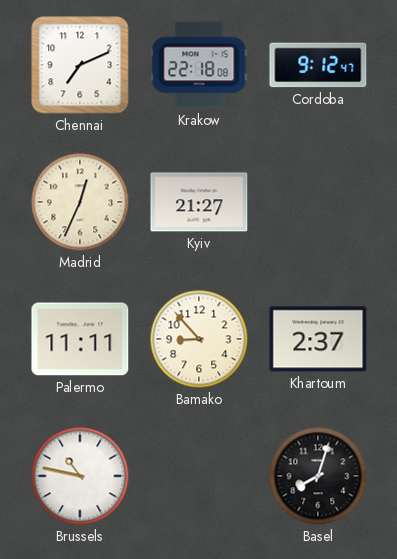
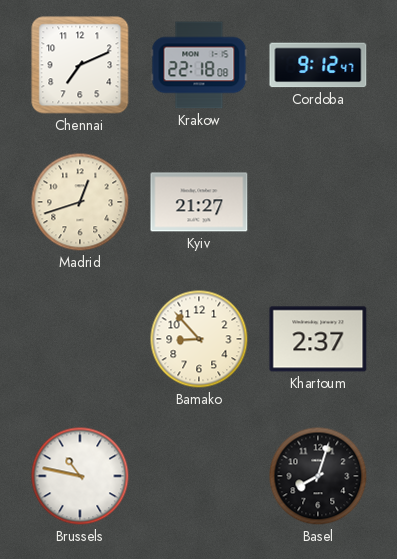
Madrid: 12:34 -> 12:42 (80, 202)
Palermo: 11:11 -> none (80, 339)
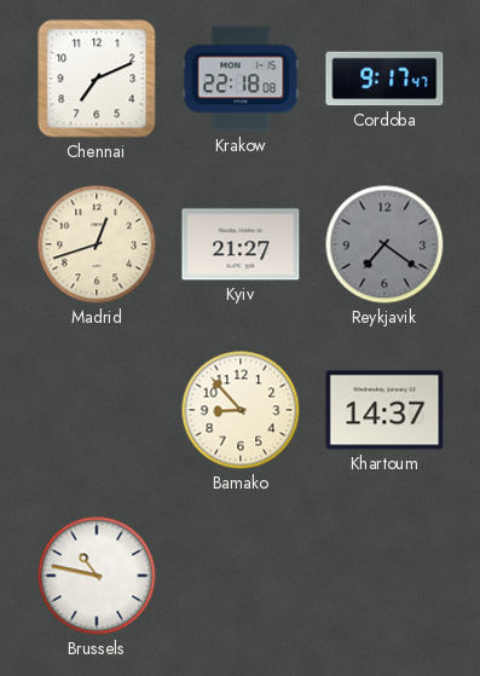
Cordoba: 9:12 -> 9:17 (384, 79)
Reykjavik: none -> 7:21 (384, 244)
Khartoum: 2:37 -> 14:37 (384, 410)
Basel: 8:03 -> none (318, 476)
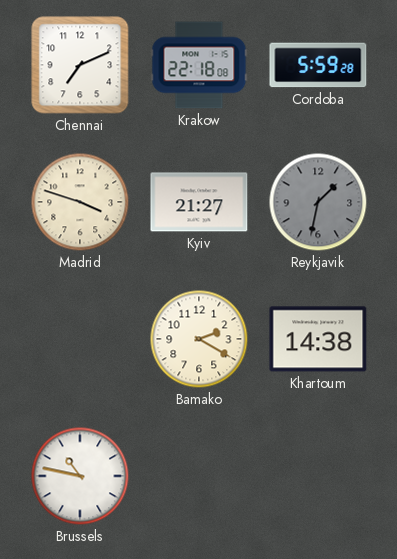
Cordoba: 9:17 -> 5:59 (318, 65)
Madrid: 12:42 -> 3:48 (80, 202)
Reykjavik: 7:21 -> 1:32 (318, 202)
Bamako: 8:53 -> 2:20 (199, 339)
Khartoum: 14:37 -> 14:38 (318, 339)
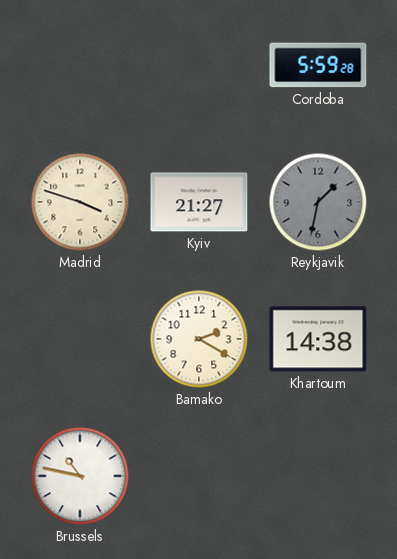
Chennai: 7:11 -> none (80, 65)
Krakow: 22:18 -> none (199, 65)
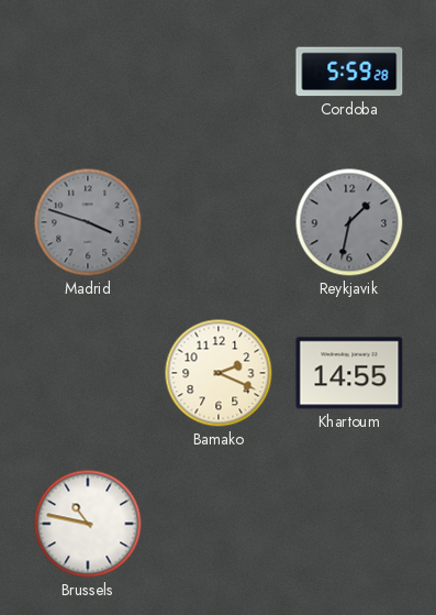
Madrid dial: cream -> grey (88, 222)
Kyiv: 21:27 -> none (199, 202)
Bamako: 2:20 -> 2:19 (219, 373)
Khartoum: 14:38 -> 14:55 (349, 373)
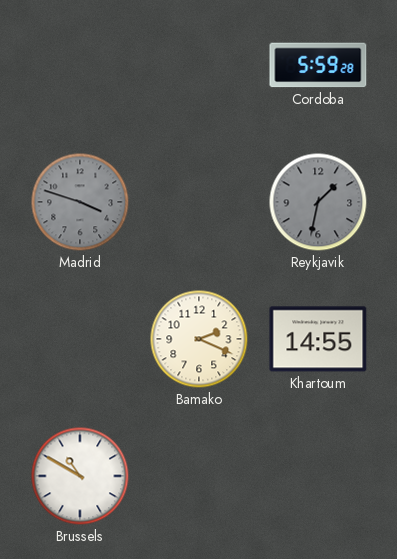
Brussels: 10:47 -> 10:50 (80, 476)
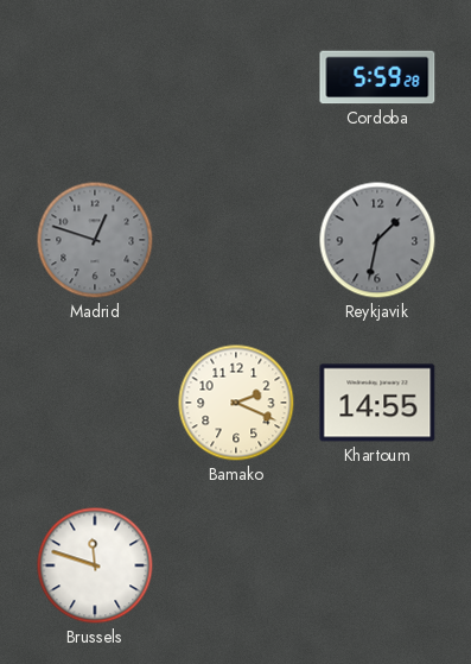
Madrid: 3:48 -> 12:48 (95, 240)
Brussels: 10:50 -> 11:48 (95, 565)
